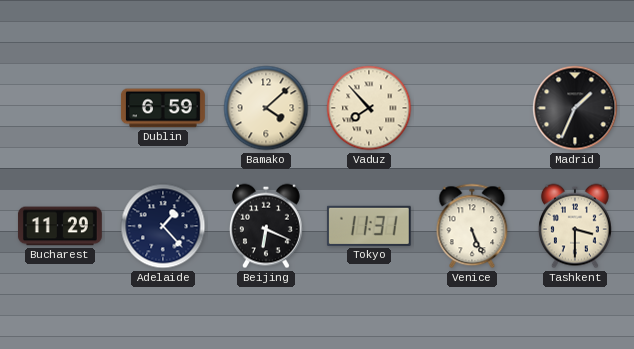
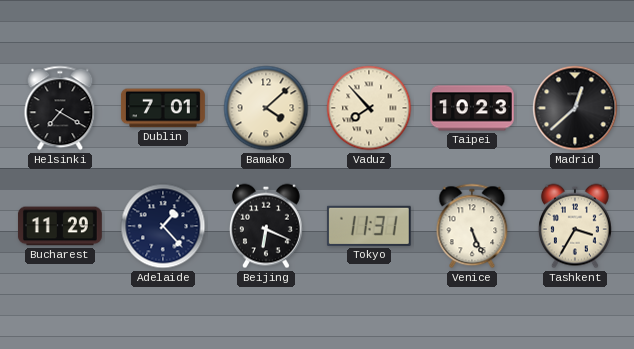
Helsinki: none -> 7:20 (60, 108)
Dublin: 6:59 -> 7:01 (163, 108)
Taipei: none -> 10:23 (473, 108)
Madrid: 1:34 -> 12:38 (575, 108)
Tashkent: 3:30 -> 3:35 (575, 226)
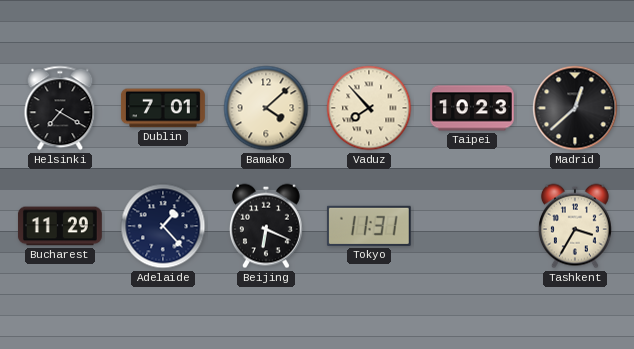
Venice: 5:26 -> none (472, 226)
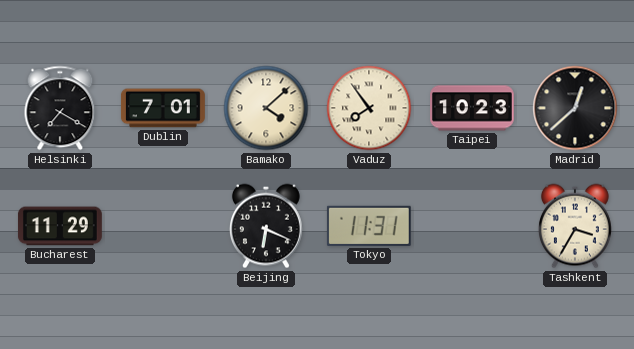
Vaduz: 7:53 -> 7:54 (369, 108)
Adelaide: 1:23 -> none (163, 226)
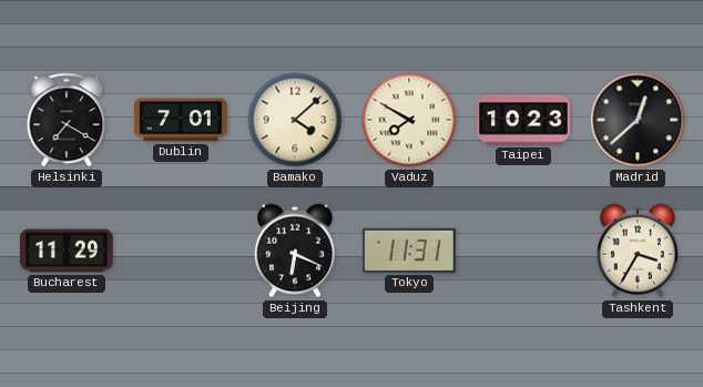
Vaduz: 7:54 -> 7:50 (409, 120)
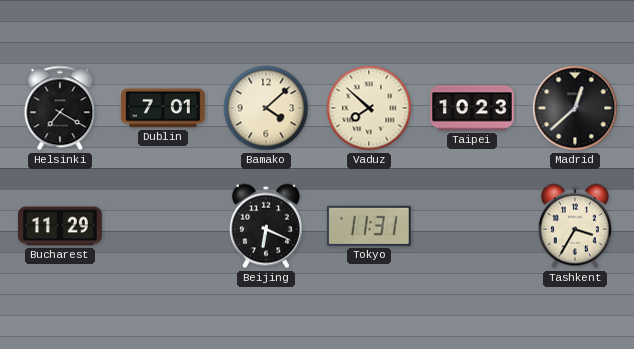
Vaduz: 7:50 -> 7:52 (369, 108)
